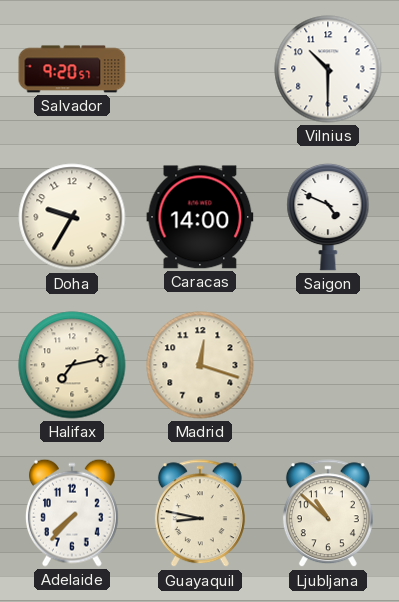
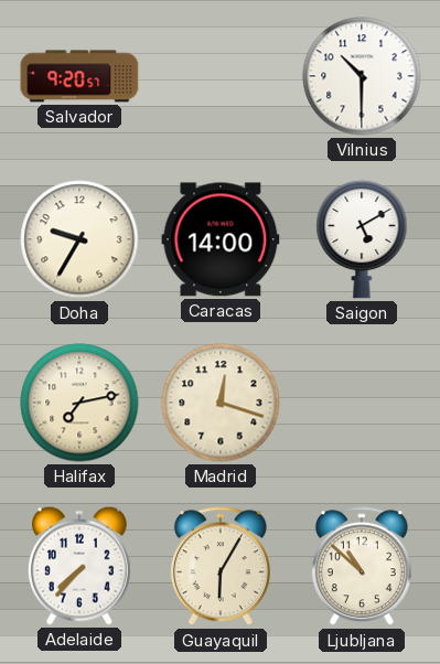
Saigon: 4:49 -> 5:10 (362, 239)
Guayaquil: 8:47 -> 6:05 (221, 567)
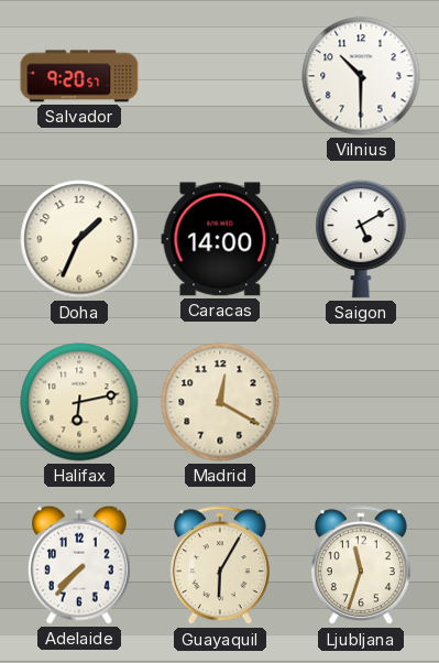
Doha: 9:35 -> 1:34 (79, 239)
Halifax: 7:13 -> 6:13 (79, 402)
Madrid: 12:18 -> 12:20 (220, 402)
Ljubljana: 10:52 -> 11:33 (361, 566)
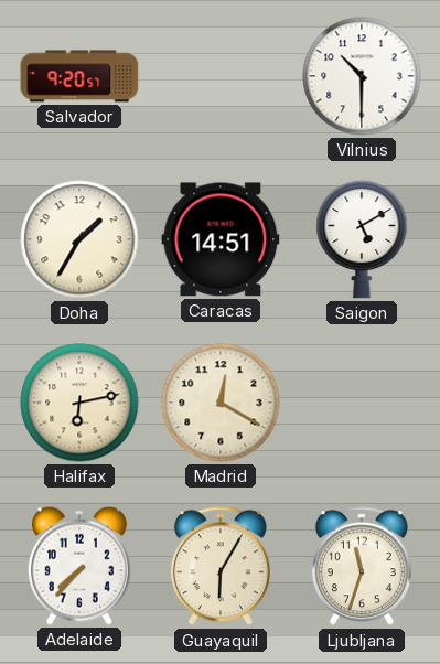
Doha: 1:34 -> 1:35 (79, 239)
Caracas: 14:00 -> 14:51 (221, 239)
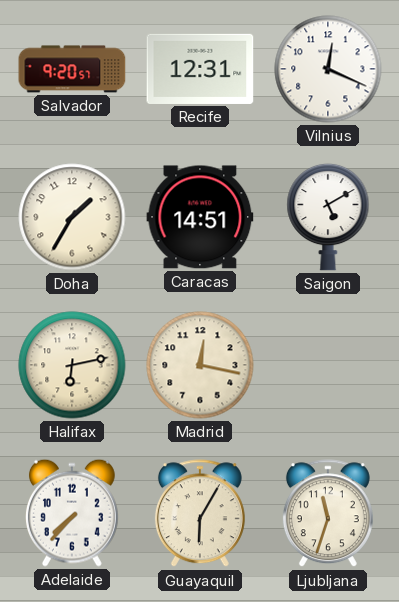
Recife: none -> 12:31 (200, 69)
Vilnius: 10:30 -> 12:19 (328, 69)
Madrid: 12:20 -> 12:17 (200, 365)
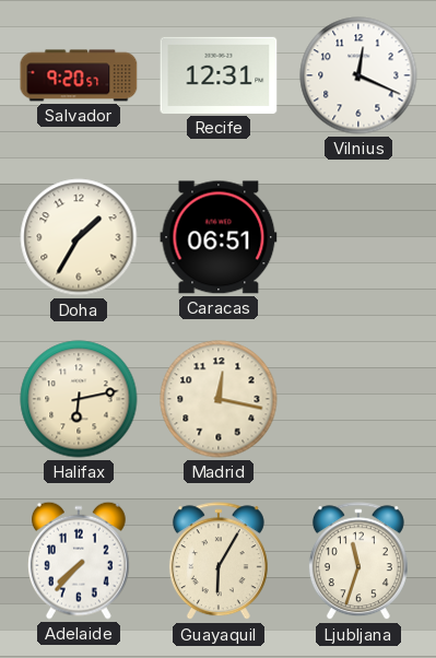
Caracas: 14:51 -> 06:51 (219, 237)
Saigon: 5:10 -> none (328, 217)
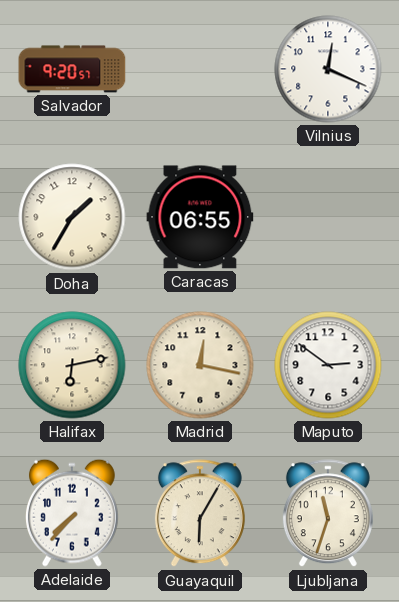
Recife: 12:31 -> none (219, 75)
Caracas: 06:51 -> 06:55 (200, 217)
Maputo: none -> 2:51 (328, 365)
